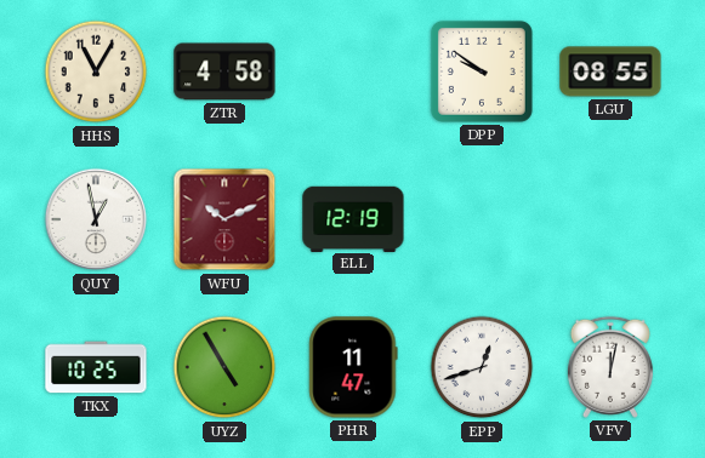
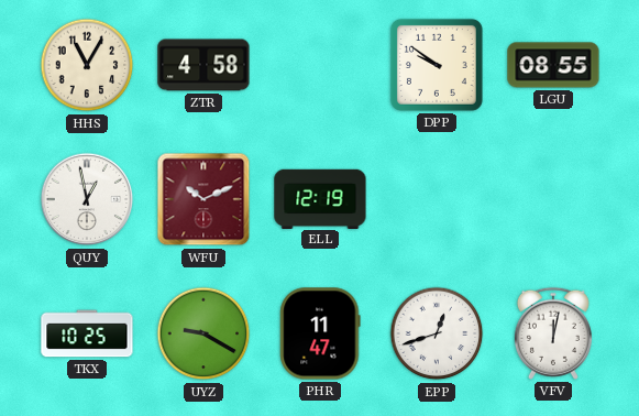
UYZ: 4:55 -> 9:20 (203, 333)
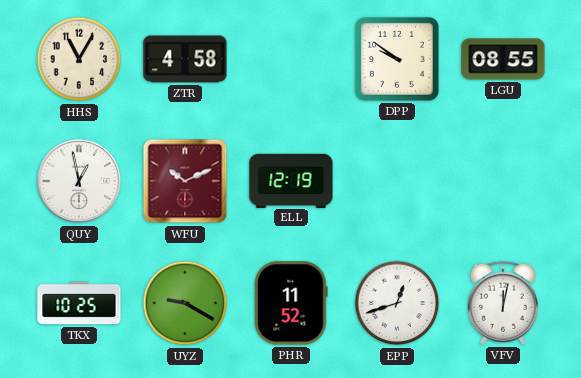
PHR: 11:47 -> 11:52 (291, 303)
